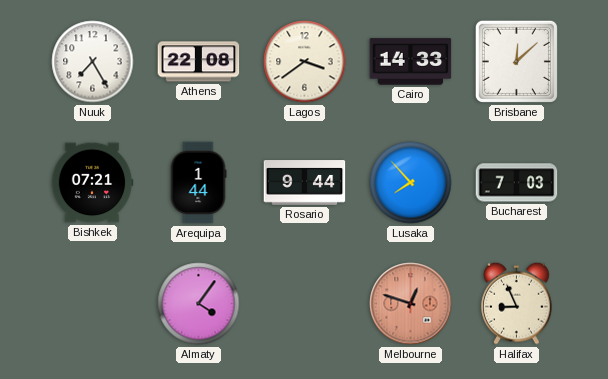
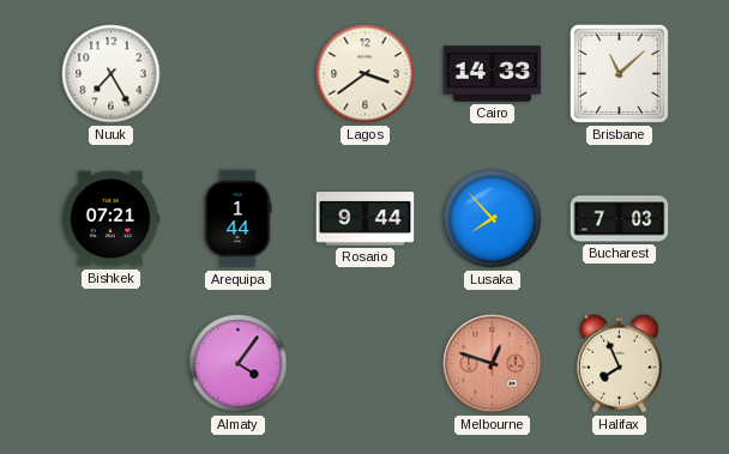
Athens: 22:08 -> none (199, 62)
Brisbane: 12:08 -> 11:08 (619, 73)
Halifax: 8:56 -> 7:56 (620, 363)
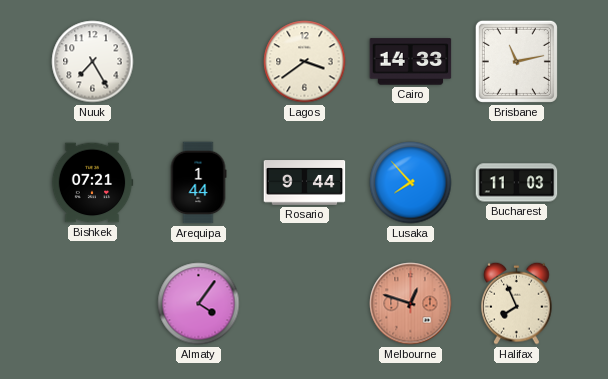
Brisbane: 11:08 -> 11:13 (516, 61)
Bucharest: 7:03 -> 11:03 (517, 183)
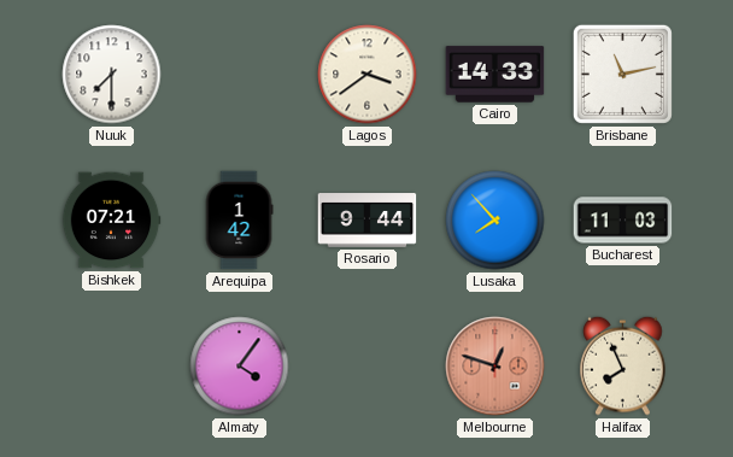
Nuuk: 7:25 -> 7:30 (112, 75)
Arequipa: 1:44 -> 1:42 (239, 221)
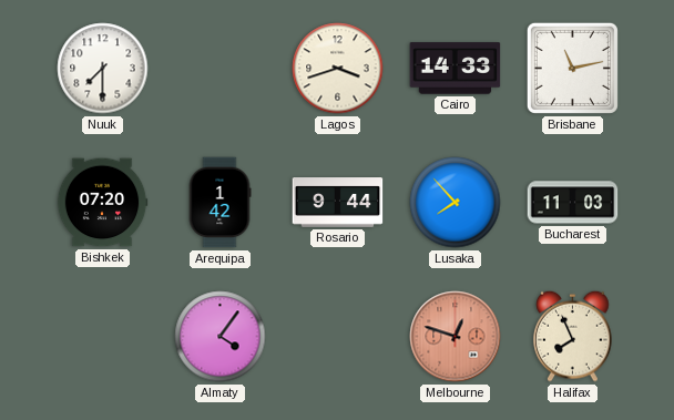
Lagos: 3:39 -> 3:42 (338, 69)
Bishkek: 07:21 -> 07:20 (102, 203)
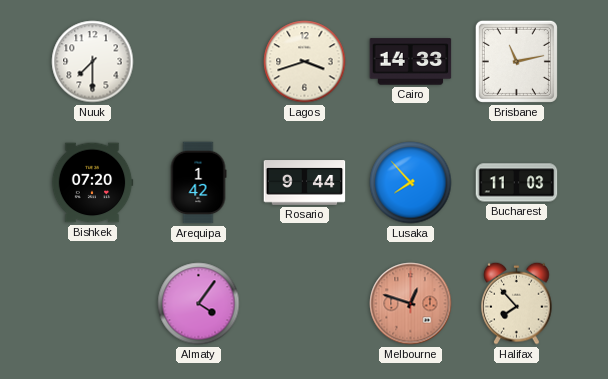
Halifax: 7:56 -> 7:53 (517, 303)
